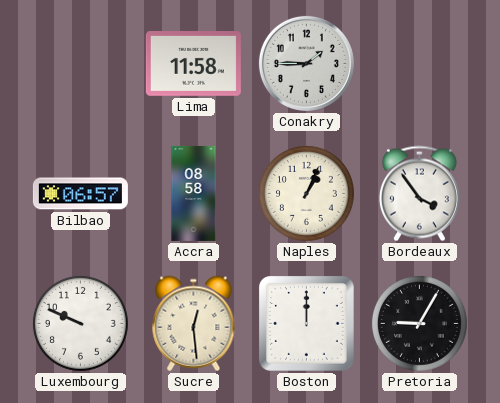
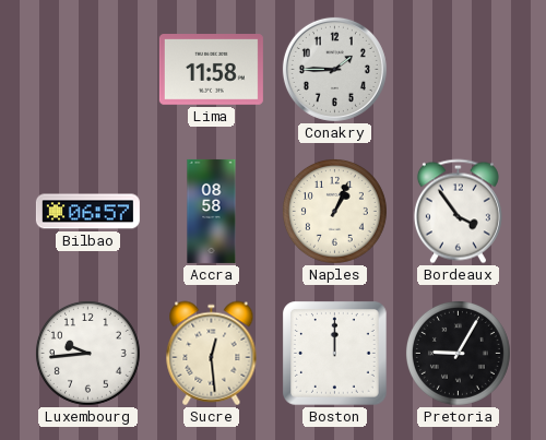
Luxembourg: 9:49 -> 9:44 (87, 353)
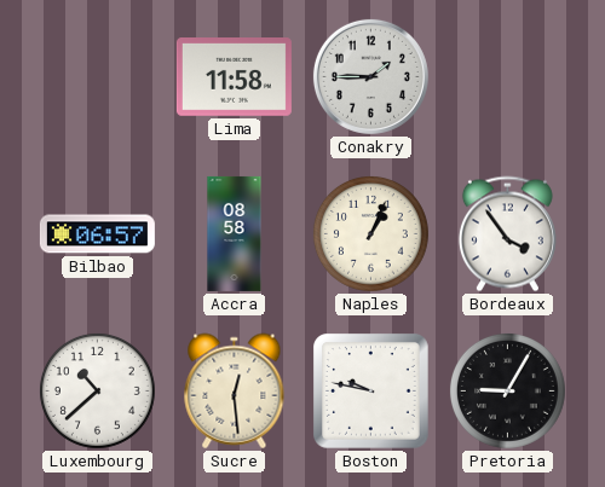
Luxembourg: 9:44 -> 10:38 (97, 390)
Boston: 12:00 -> 9:47 (371, 392)
